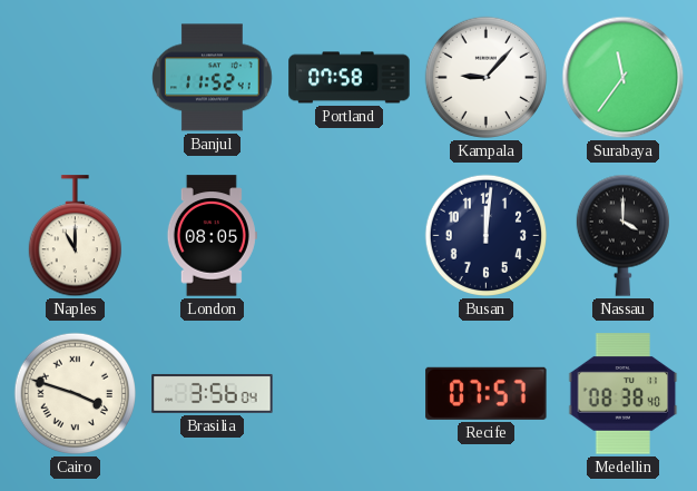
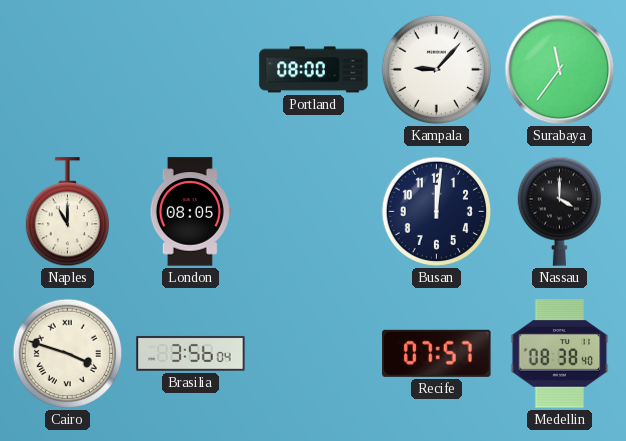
Banjul: 11:52 -> none (213, 78)
Portland: 07:58 -> 08:00 (314, 70)
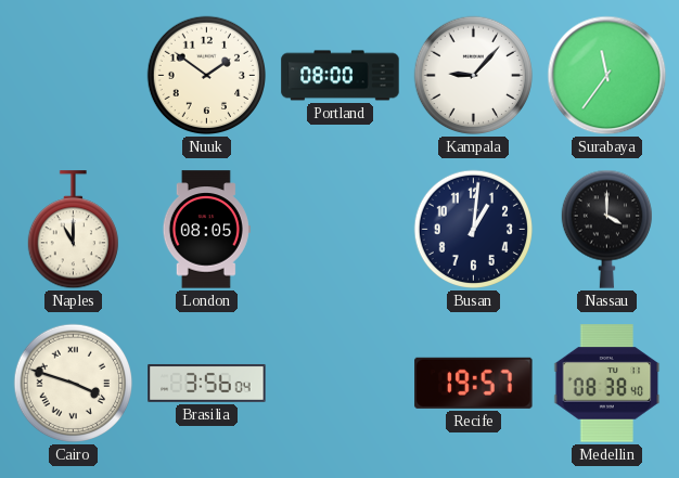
Nuuk: none -> 1:51 (207, 76)
Busan: 12:01 -> 1:01 (474, 230)
Recife: 07:57 -> 19:57 (474, 383)
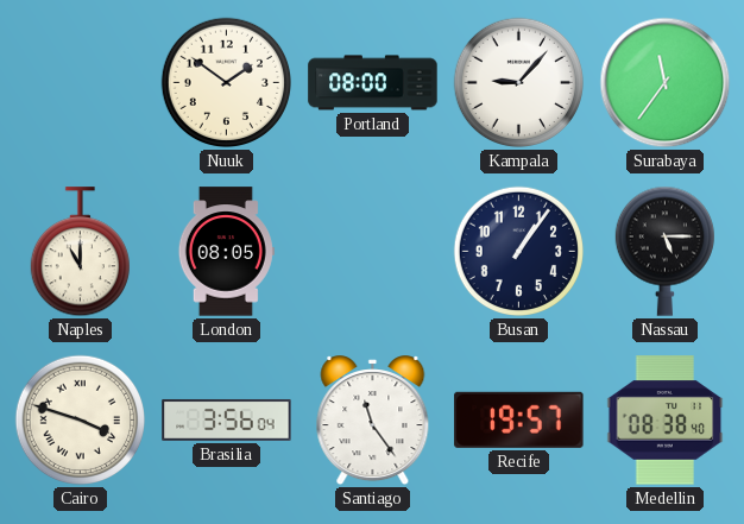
Busan: 1:01 -> 1:06 (519, 252)
Nassau: 4:00 -> 5:15 (664, 251)
Santiago: none -> 11:24 (373, 421)
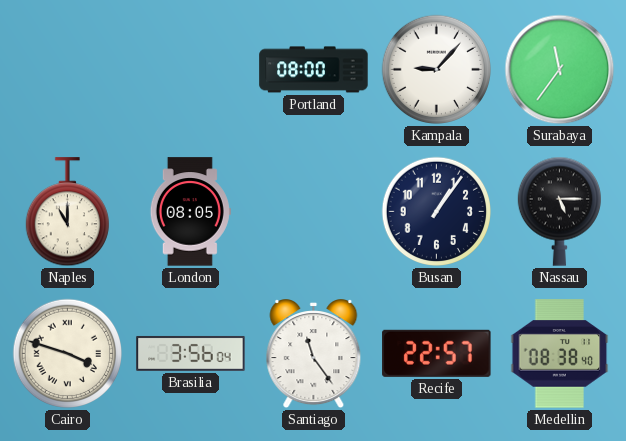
Nuuk: 1:51 -> none (227, 83)
Recife: 19:57 -> 22:57 (437, 353)
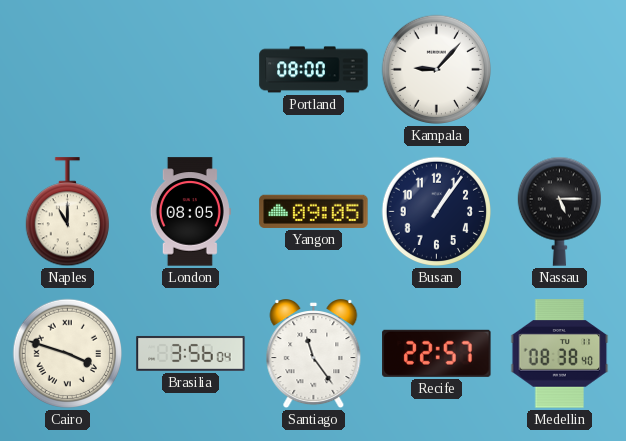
Surabaya: 11:36 -> none (560, 70)
Yangon: none -> 09:05 (314, 211)
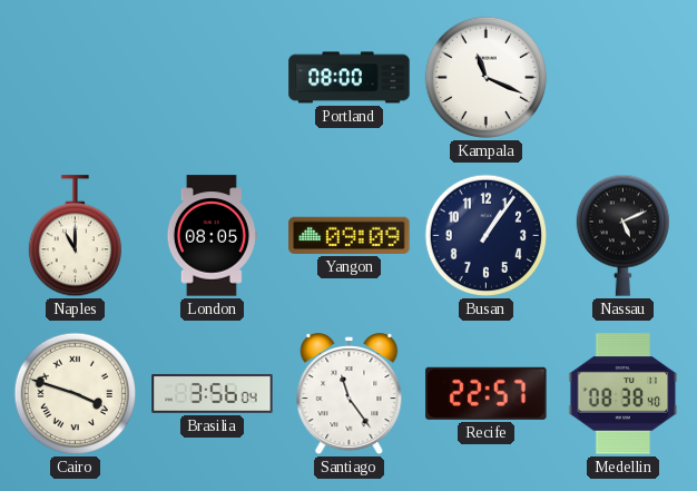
Kampala: 9:07 -> 11:19 (487, 78)
Yangon: 09:05 -> 09:09 (350, 235)
Nassau: 5:15 -> 5:11 (622, 235)
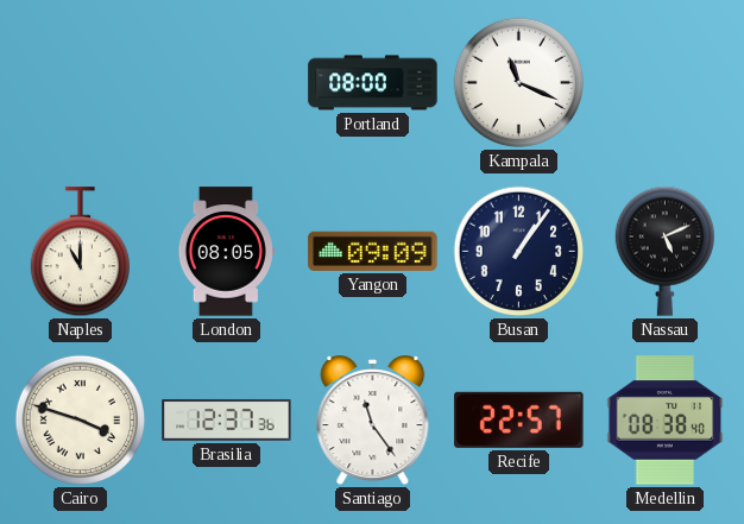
Brasilia: 3:56 -> 12:37 (227, 419)
